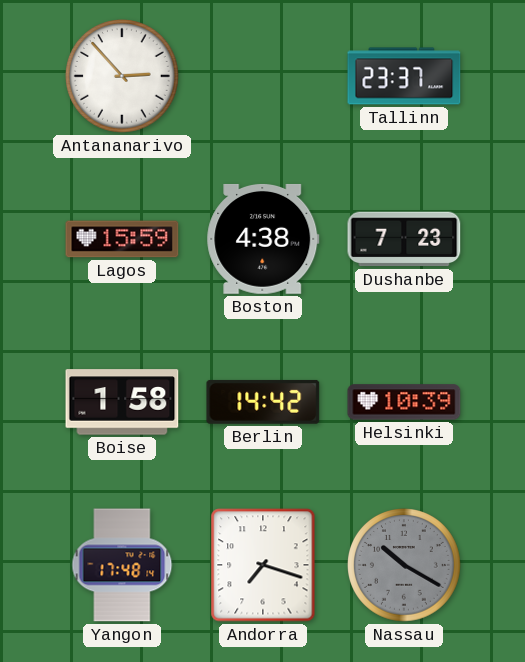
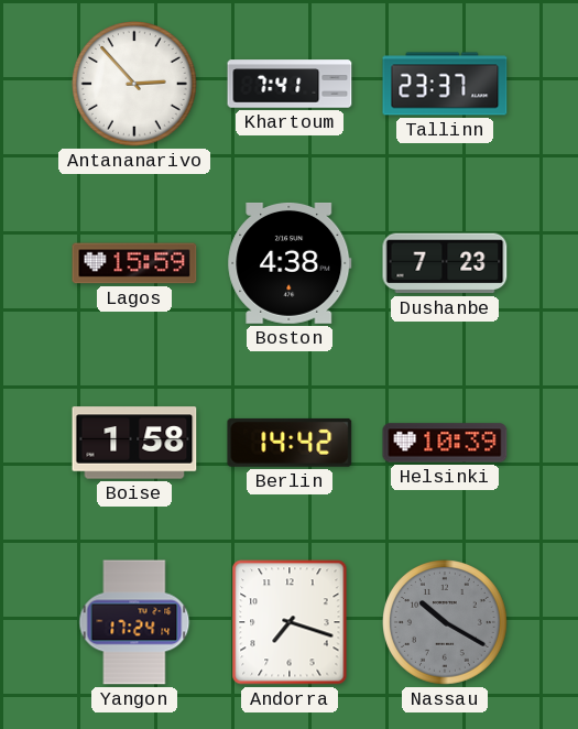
Khartoum: none -> 7:41 (290, 84)
Yangon: 17:48 -> 17:24 (134, 622)
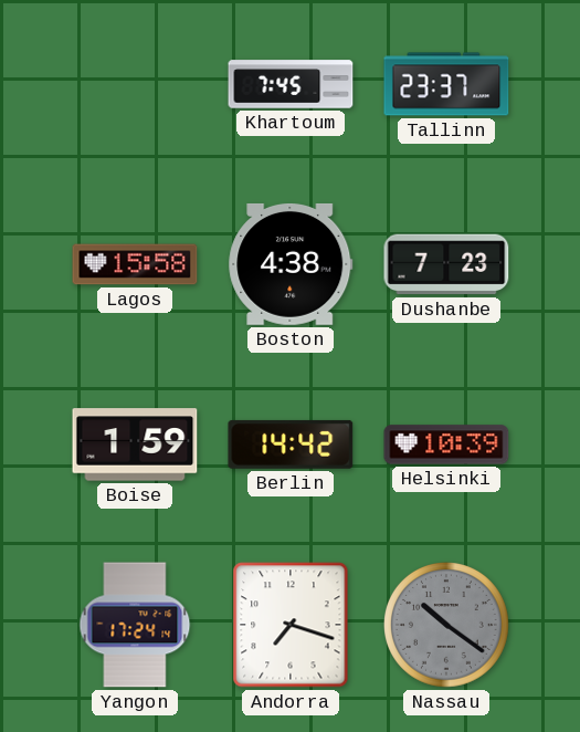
Antananarivo: 2:53 -> none (135, 85)
Khartoum: 7:41 -> 7:45 (291, 84)
Lagos: 15:59 -> 15:58 (135, 264)
Boise: 1:58 -> 1:59 (135, 445)
Nassau: 10:20 -> 10:21 (447, 626)
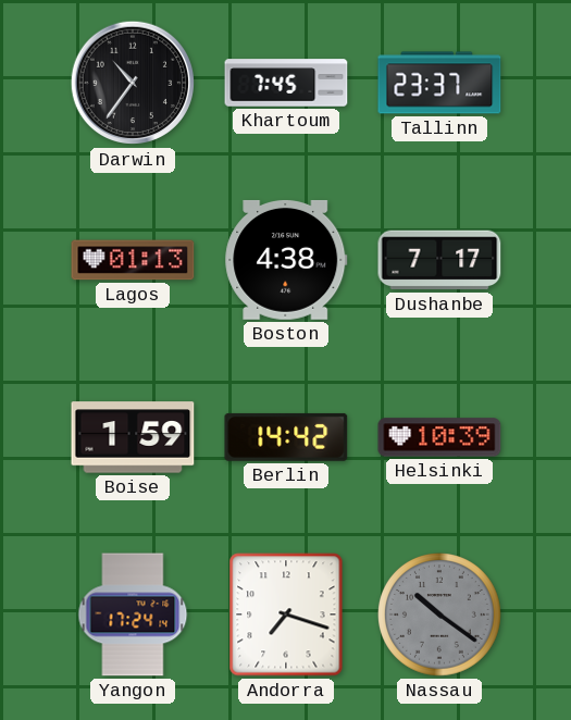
Darwin: none -> 10:36 (133, 83)
Lagos: 15:58 -> 01:13 (133, 260)
Dushanbe: 7:23 -> 7:17 (439, 260)
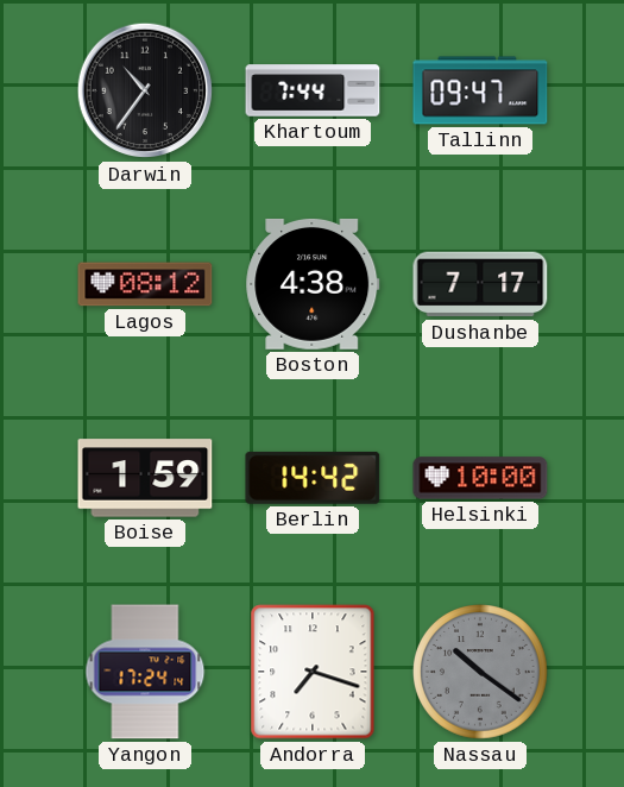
Khartoum: 7:45 -> 7:44 (313, 90)
Tallinn: 23:37 -> 09:47 (480, 90)
Lagos: 01:13 -> 08:12 (145, 284)
Helsinki: 10:39 -> 10:00 (480, 478)
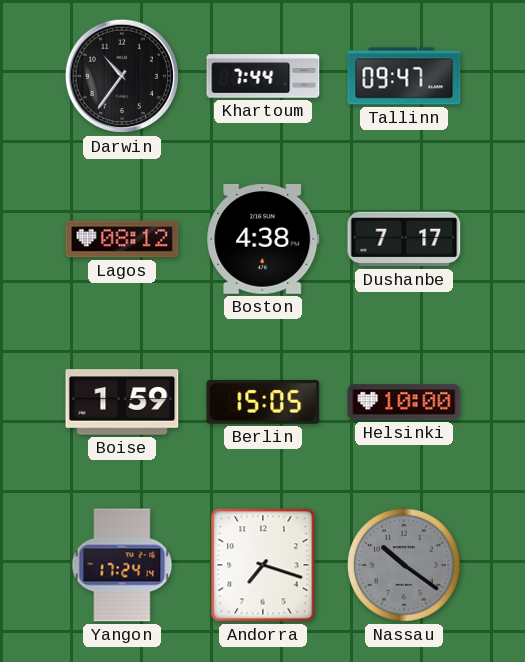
Berlin: 14:42 -> 15:05 (263, 402)
